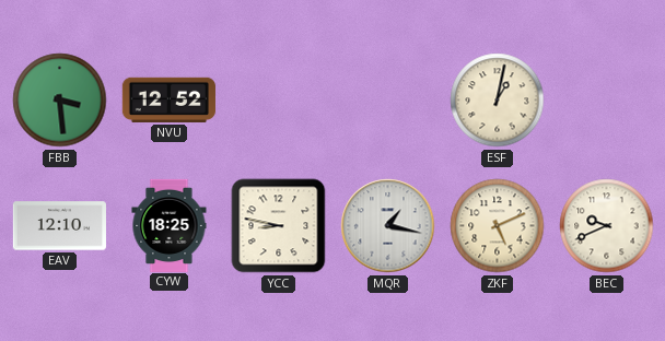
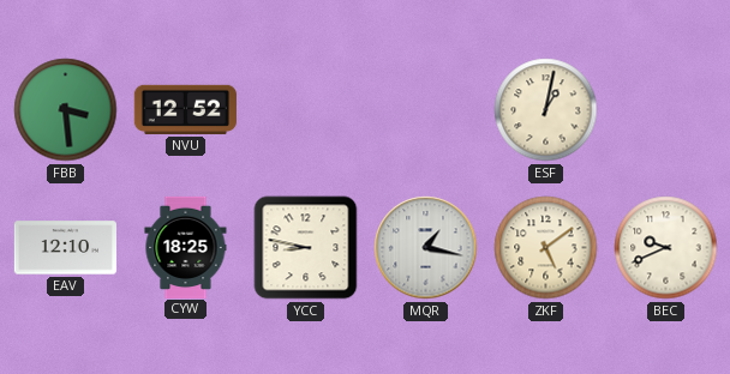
ZKF: 5:11 -> 5:09 (546, 248)
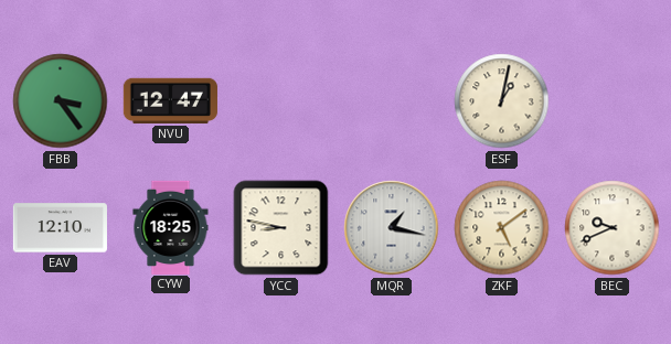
FBB: 3:29 -> 3:24 (61, 101)
NVU: 12:52 -> 12:47 (170, 100)
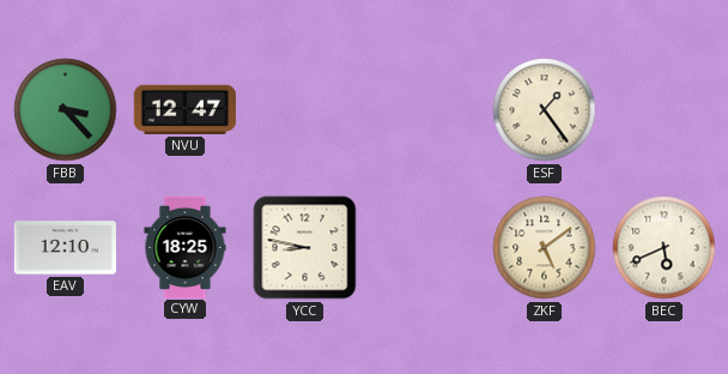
FBB: 3:24 -> 3:23 (66, 110)
ESF: 1:02 -> 1:24 (545, 110)
MQR: 1:17 -> none (392, 228)
BEC: 9:41 -> 5:41 (665, 248)
